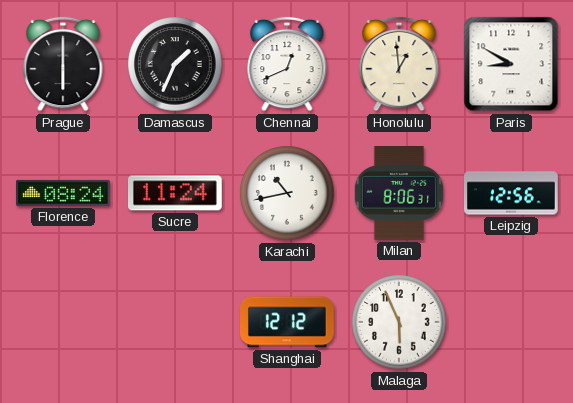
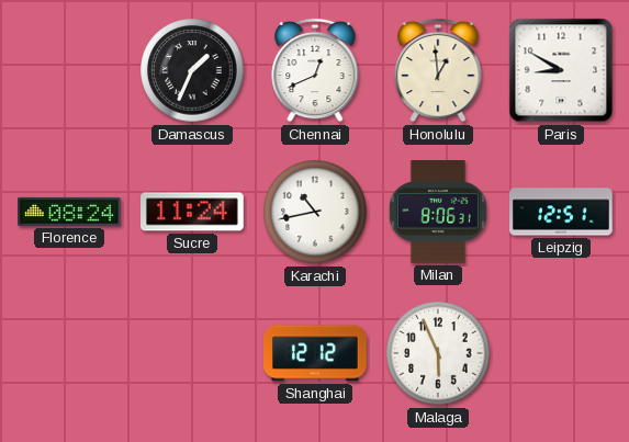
Prague: 6:00 -> none (63, 64)
Leipzig: 12:56 -> 12:51 (562, 212)
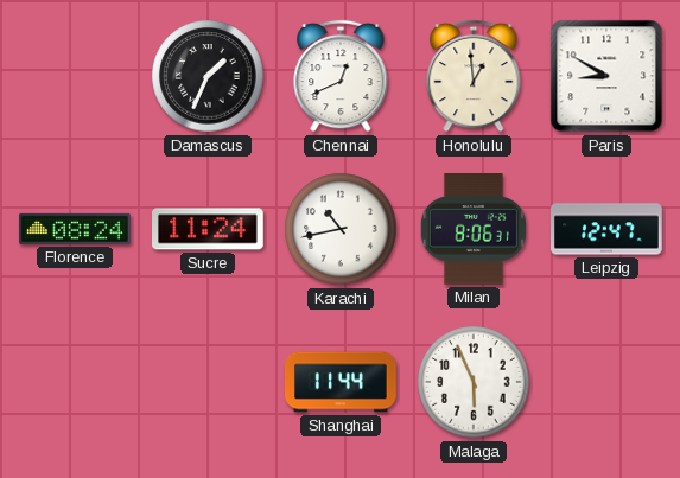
Leipzig: 12:51 -> 12:47 (608, 229)
Shanghai: 12:12 -> 11:44 (341, 382)
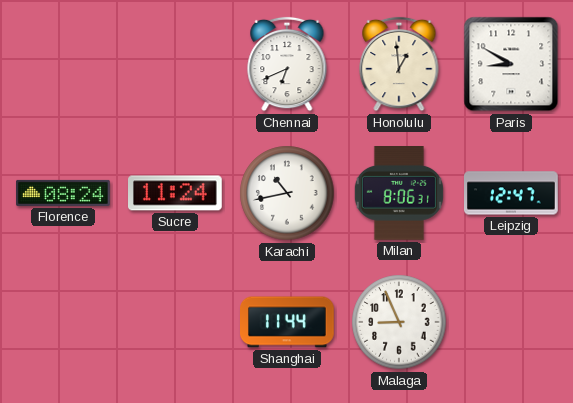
Damascus: 1:34 -> none (208, 76)
Chennai: 12:41 -> 6:41 (287, 64)
Malaga: 5:56 -> 8:56 (399, 322)
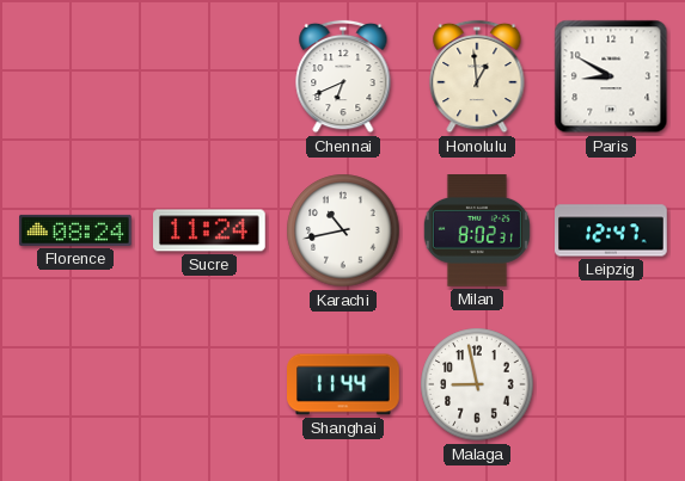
Milan: 8:06 -> 8:02 (477, 232)
Malaga: 8:56 -> 8:58 (477, 384)
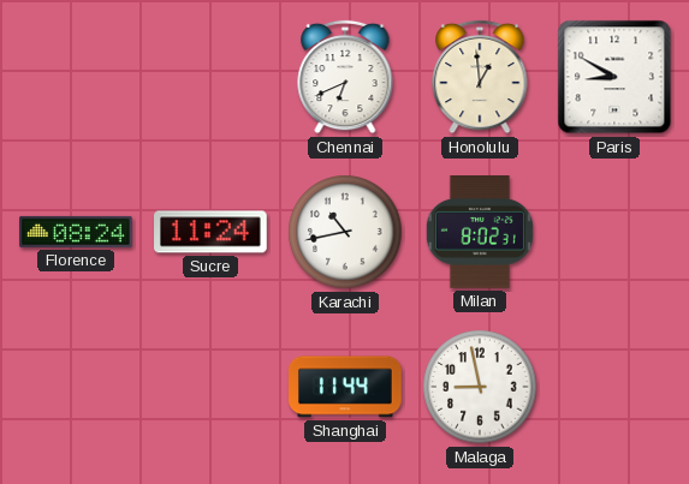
Leipzig: 12:47 -> none (612, 230)
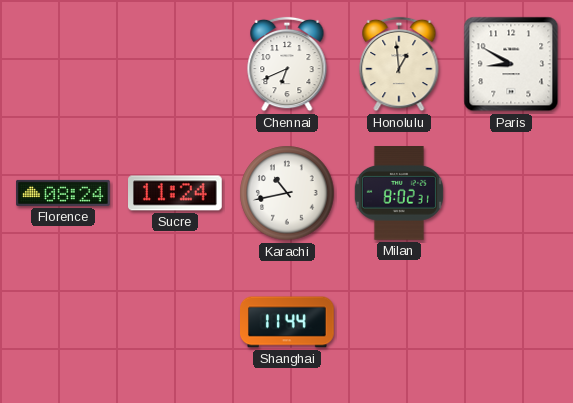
Malaga: 8:58 -> none (480, 387)
